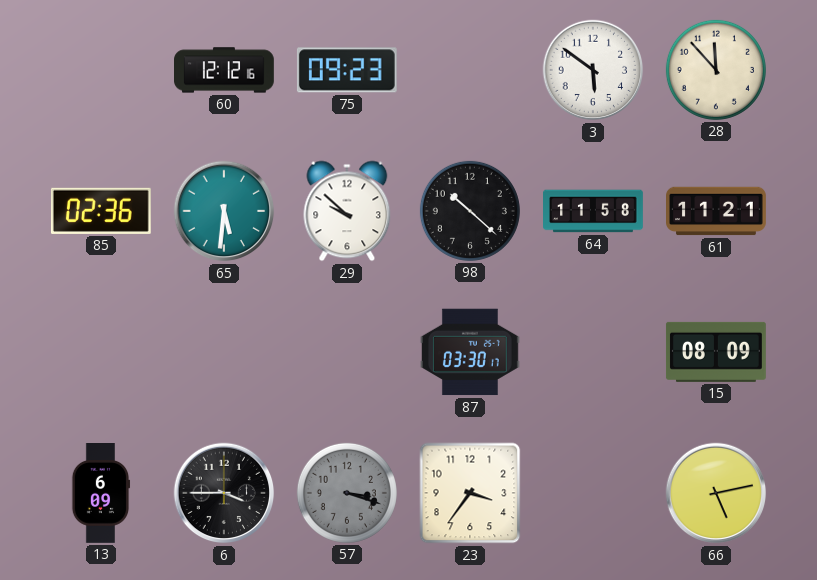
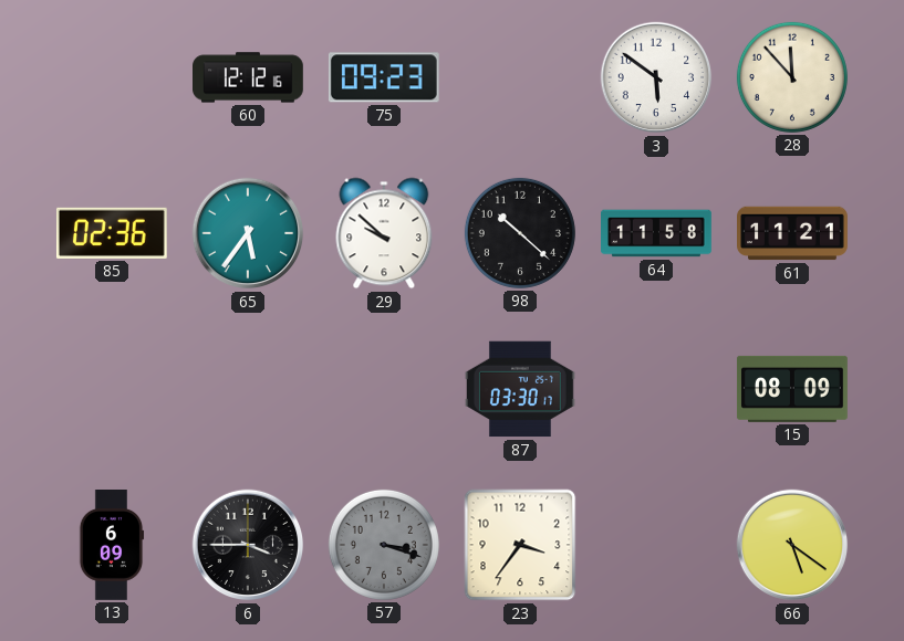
65: 5:31 -> 5:36 (248, 233)
66: 5:13 -> 5:21 (792, 545)
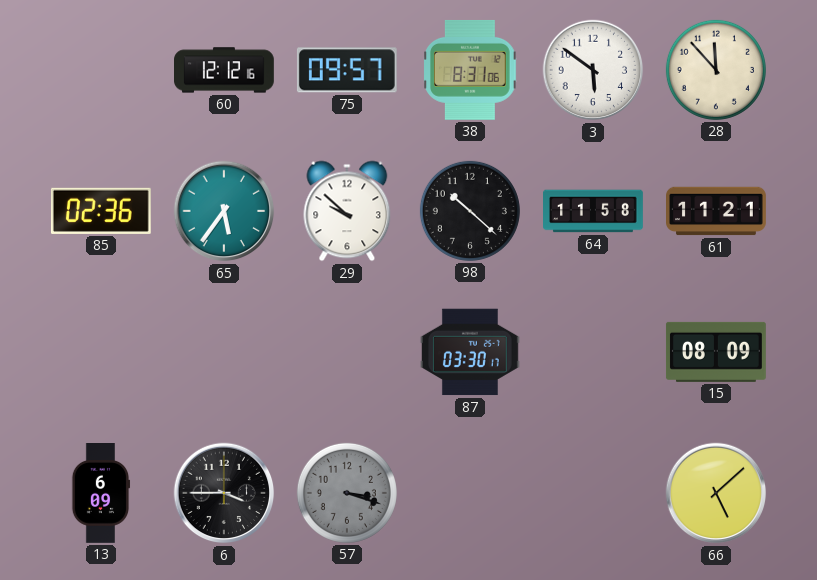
75: 09:23 -> 09:57 (347, 70)
38: none -> 8:31 (470, 70)
23: 3:36 -> none (520, 545)
66: 5:21 -> 5:08 (716, 493)
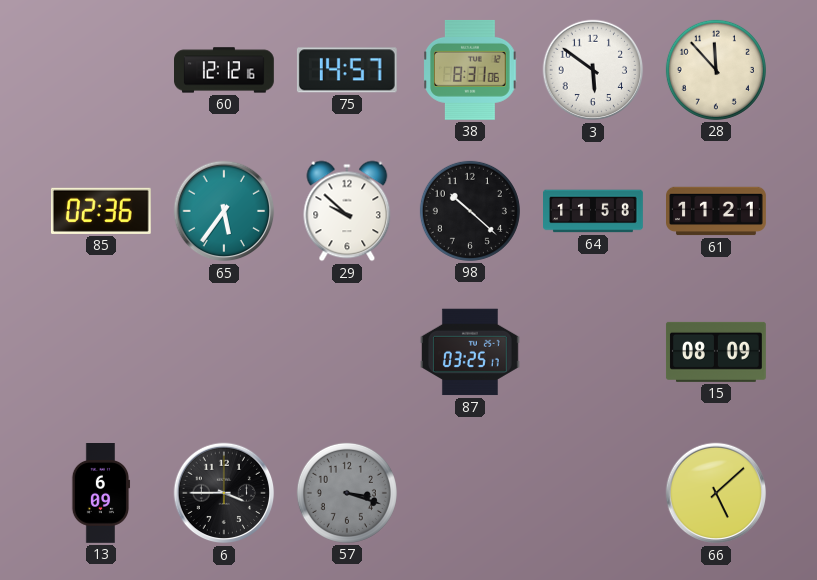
75: 09:57 -> 14:57 (347, 70)
87: 03:30 -> 03:25 (470, 352)
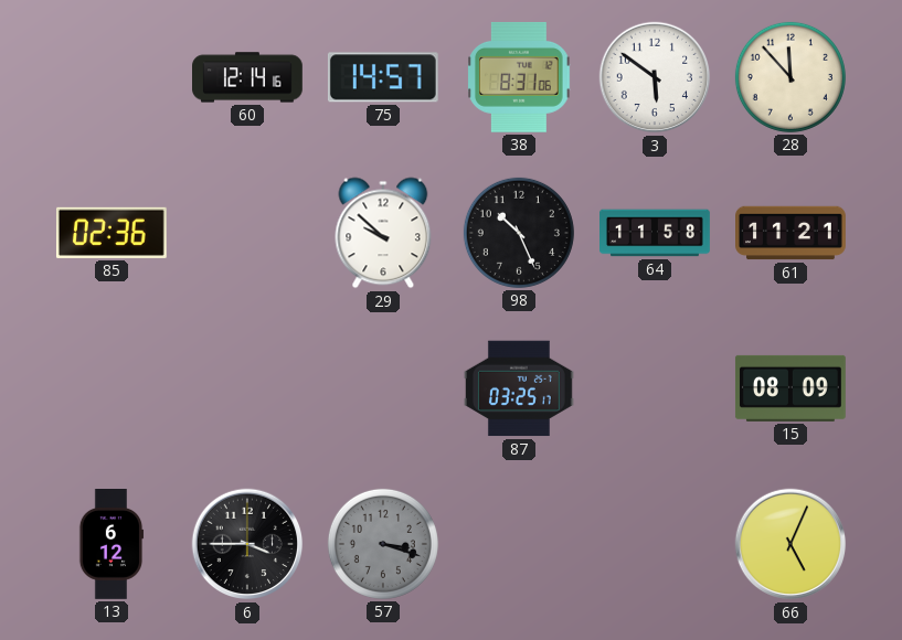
60: 12:12 -> 12:14 (248, 77)
65: 5:36 -> none (224, 211)
98: 10:22 -> 10:26 (519, 233)
13: 6:09 -> 6:12 (112, 545)
66: 5:08 -> 5:04 (790, 544)
